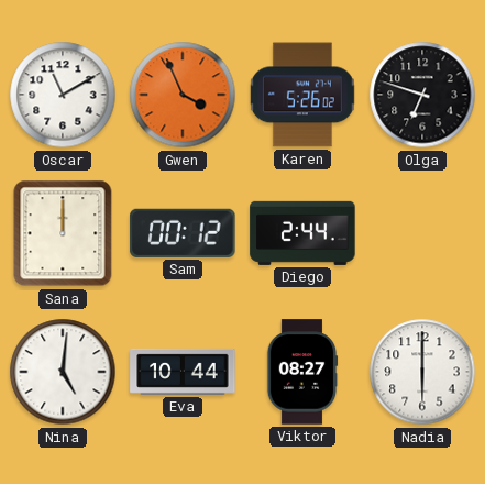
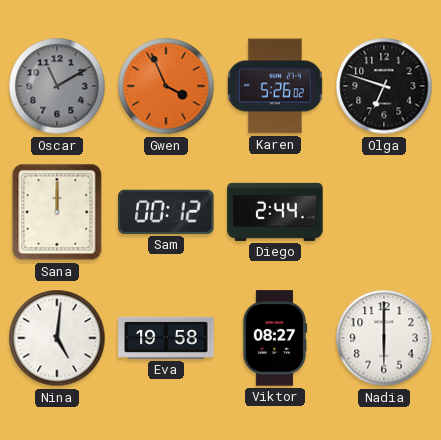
Oscar dial: white -> grey (57, 86)
Eva: 10:44 -> 19:58 (166, 338)
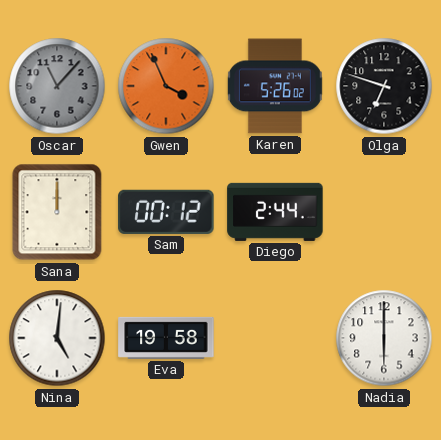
Oscar: 11:10 -> 11:07 (57, 86)
Viktor: 08:27 -> none (275, 338)
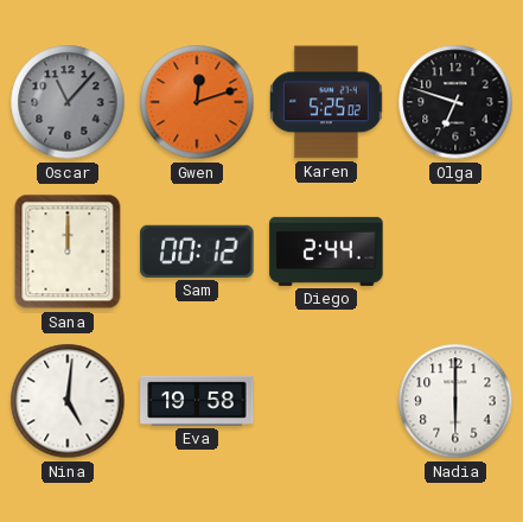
Gwen: 3:56 -> 12:12 (197, 102)
Karen: 5:26 -> 5:25 (326, 102)
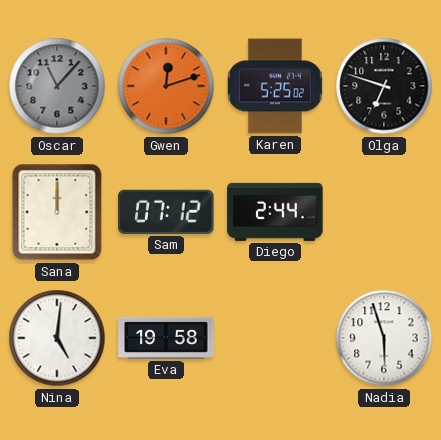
Sam: 00:12 -> 07:12 (166, 212)
Nadia: 6:00 -> 5:57 (384, 338)
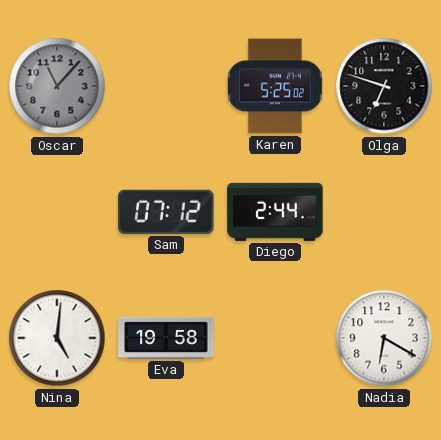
Gwen: 12:12 -> none (166, 86)
Sana: 12:00 -> none (57, 212)
Nadia: 5:57 -> 6:20 (384, 338)
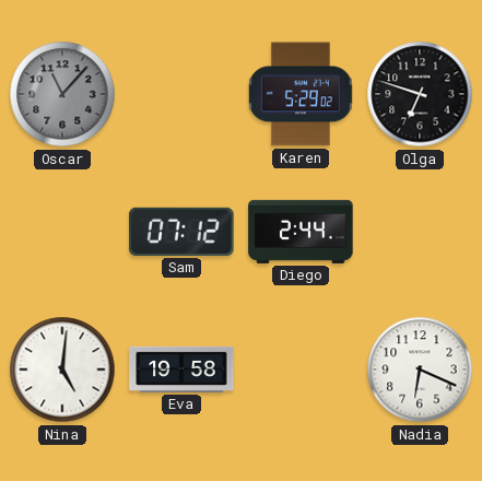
Karen: 5:25 -> 5:29 (301, 94)
Nadia: 6:20 -> 6:19 (420, 369)
